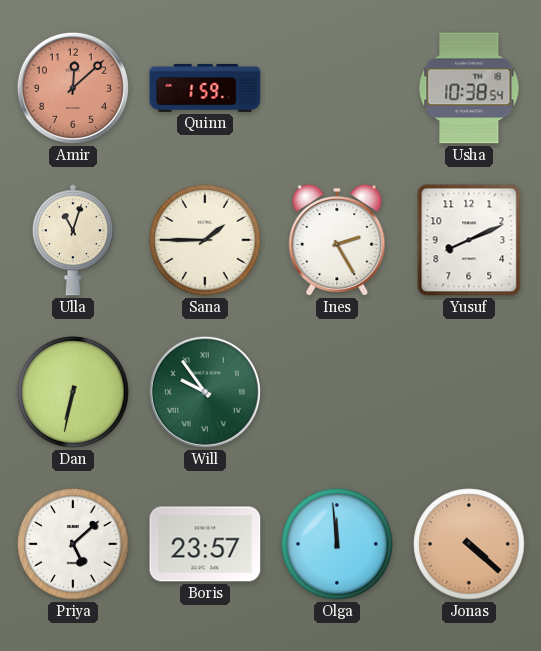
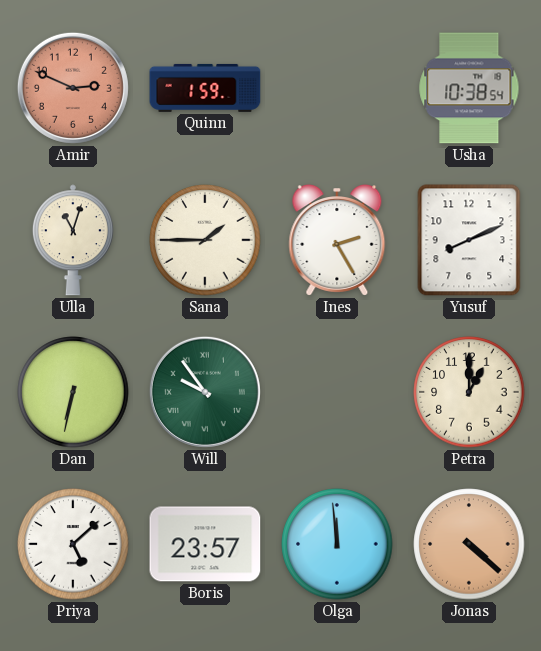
Amir: 12:08 -> 2:49 (73, 88)
Petra: none -> 1:00 (469, 392)
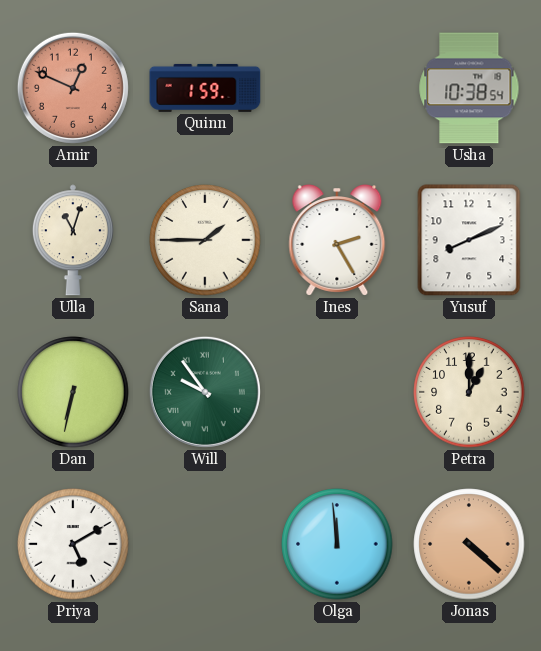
Amir: 2:49 -> 12:49 (73, 88)
Priya: 5:08 -> 5:10 (73, 544)
Boris: 23:57 -> none (205, 544)
